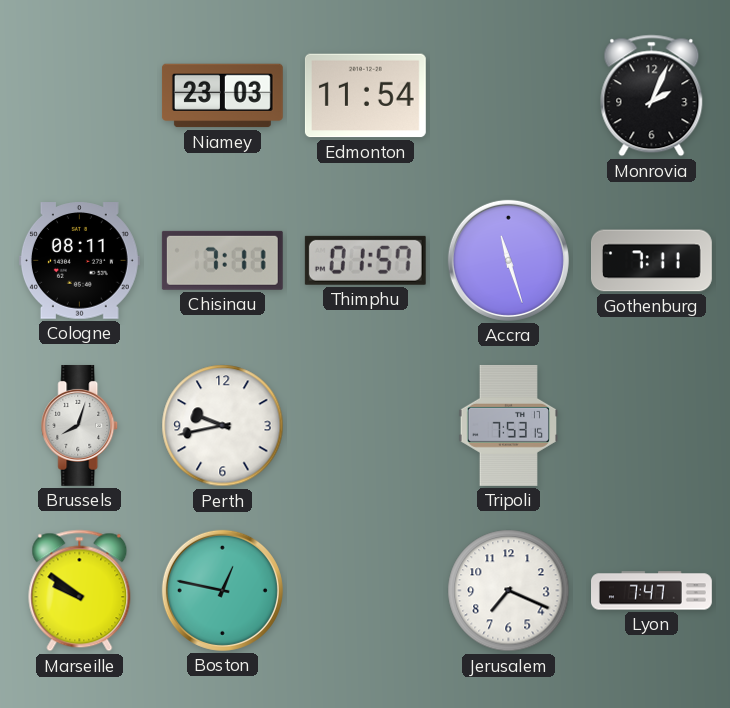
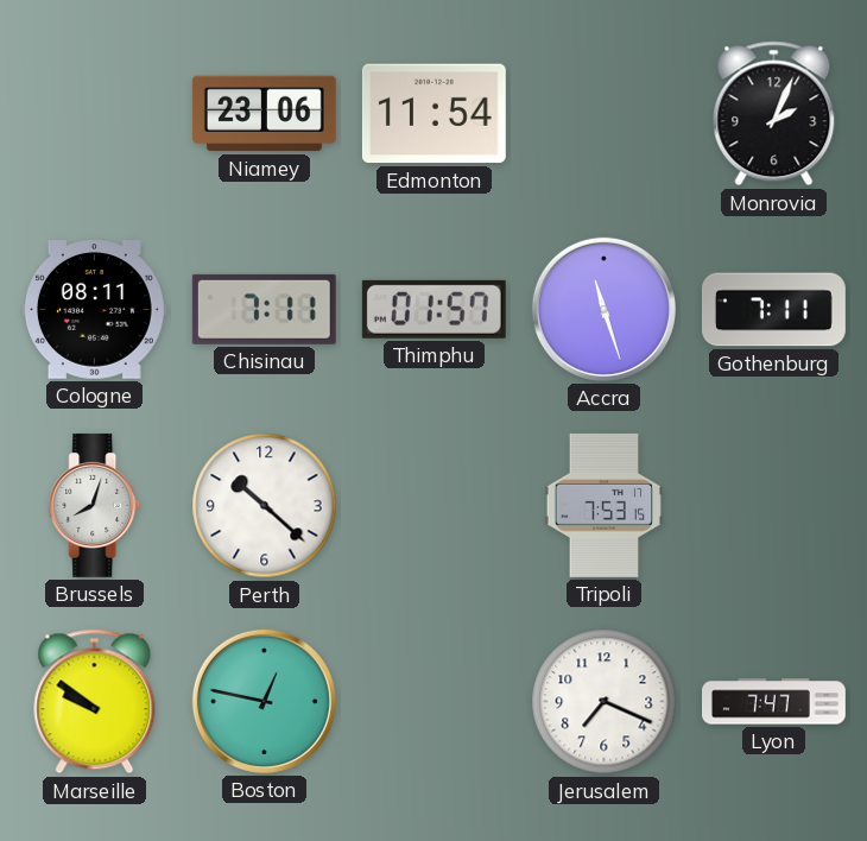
Niamey: 23:03 -> 23:06 (264, 114)
Perth: 9:43 -> 10:22 (265, 506)
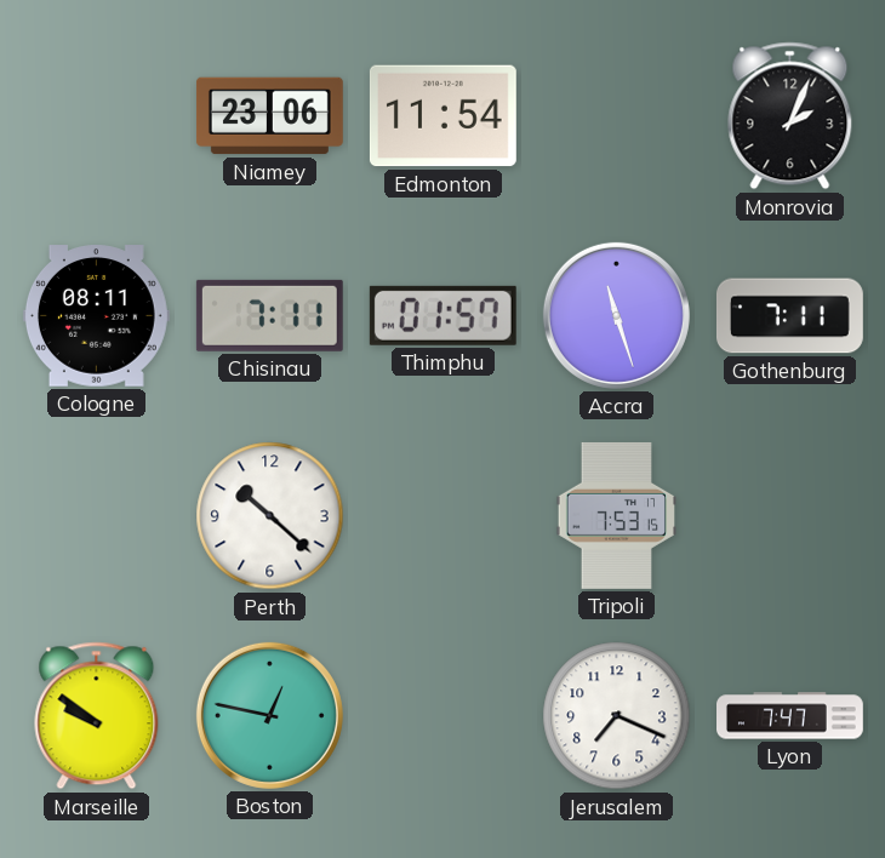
Brussels: 8:03 -> none (95, 505)
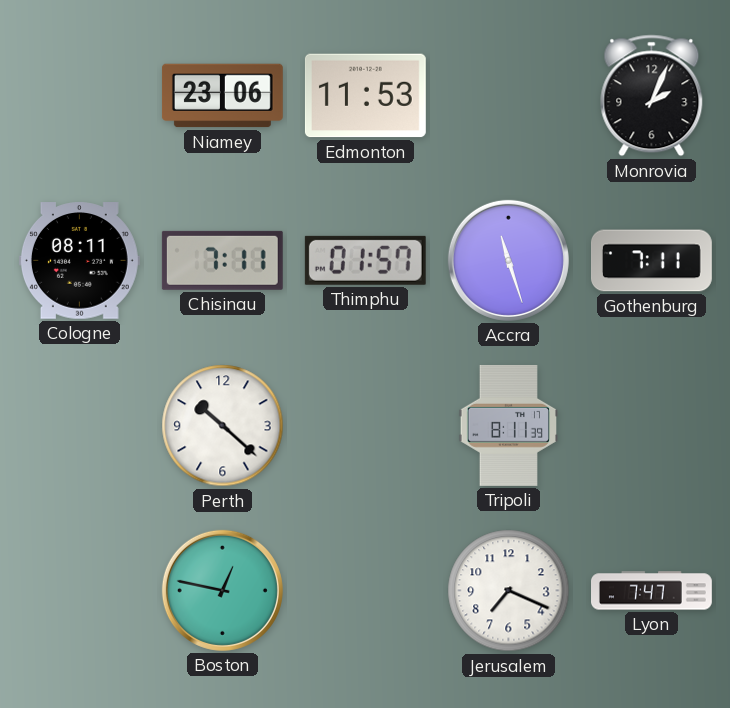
Edmonton: 11:54 -> 11:53 (365, 96)
Tripoli: 7:53 -> 8:11 (509, 425)
Marseille: 9:51 -> none (97, 716)
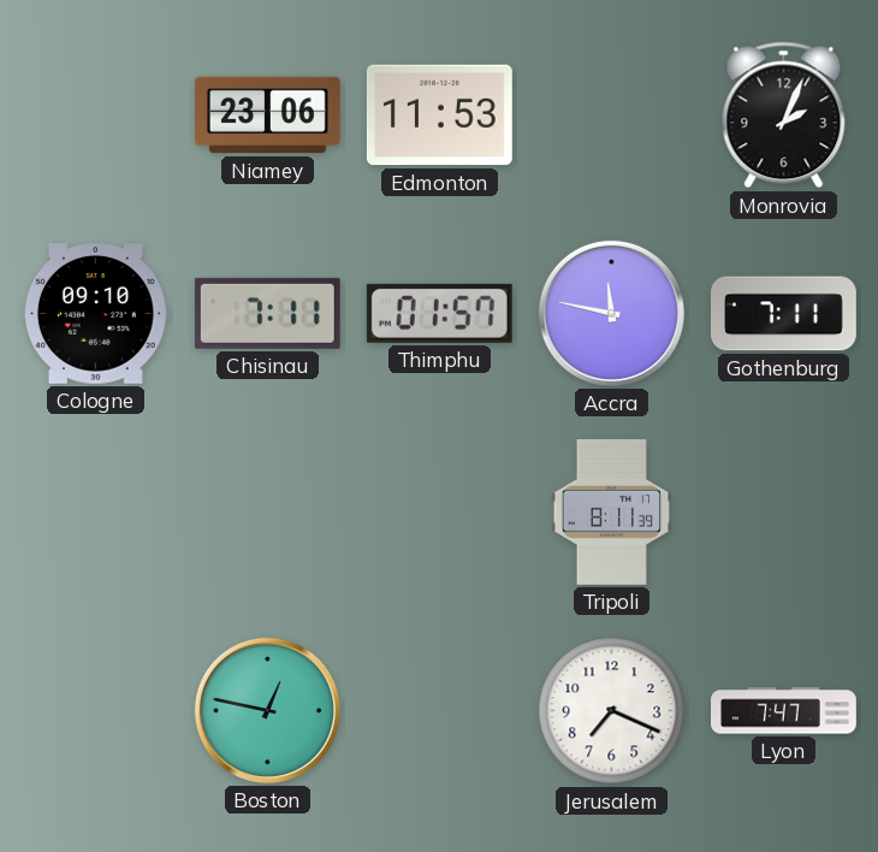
Cologne: 08:11 -> 09:10 (95, 314)
Accra: 11:27 -> 11:47 (611, 313)
Perth: 10:22 -> none (223, 426)
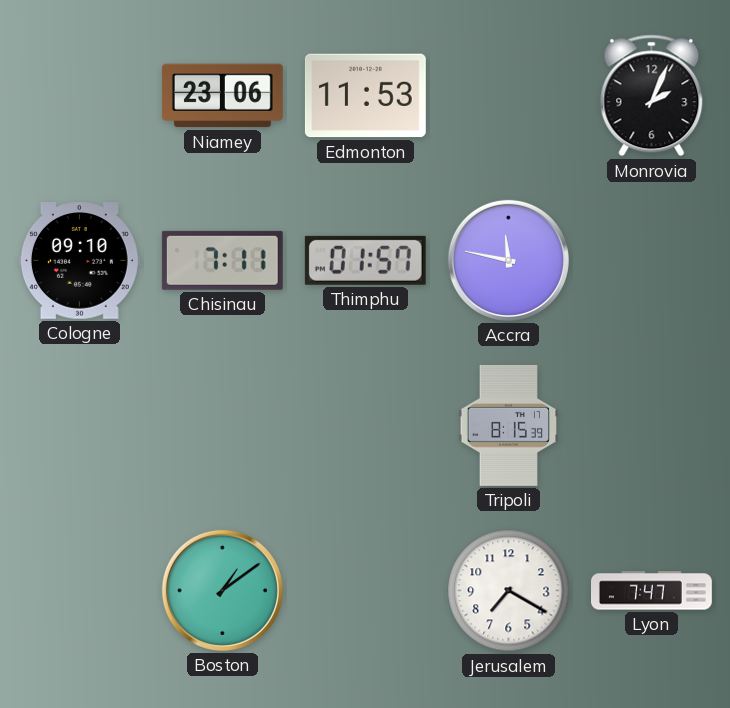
Gothenburg: 7:11 -> none (783, 314)
Tripoli: 8:11 -> 8:15 (509, 425)
Boston: 12:47 -> 1:09 (222, 590)
Jerusalem: 7:19 -> 7:20 (509, 591)
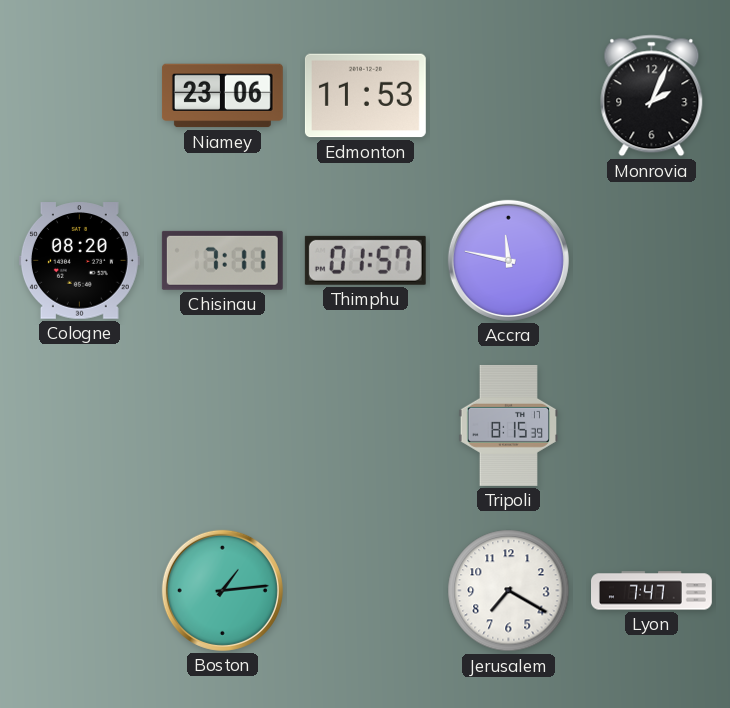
Cologne: 09:10 -> 08:20 (79, 261)
Boston: 1:09 -> 1:14 (222, 590)
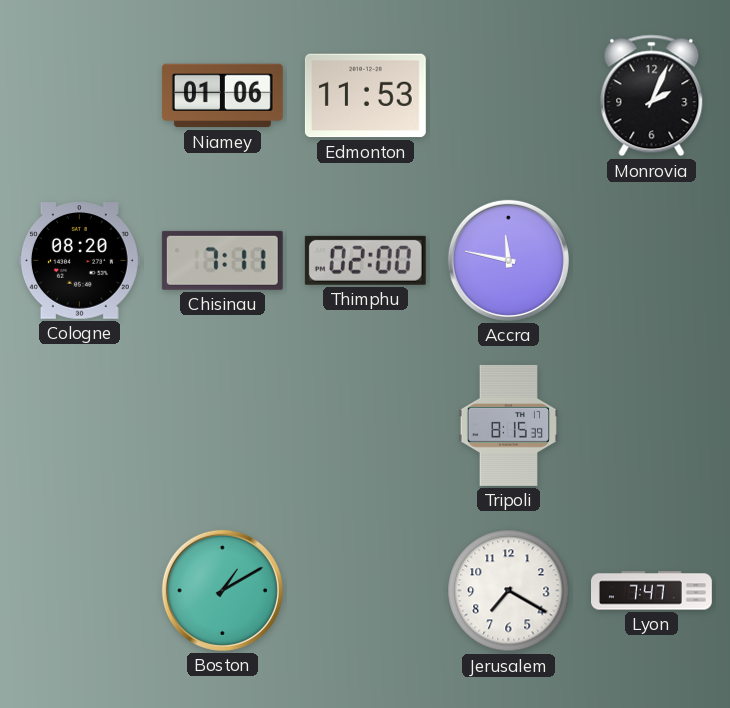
Niamey: 23:06 -> 01:06 (222, 96)
Thimphu: 01:57 -> 02:00 (365, 260)
Boston: 1:14 -> 1:10 (222, 590)
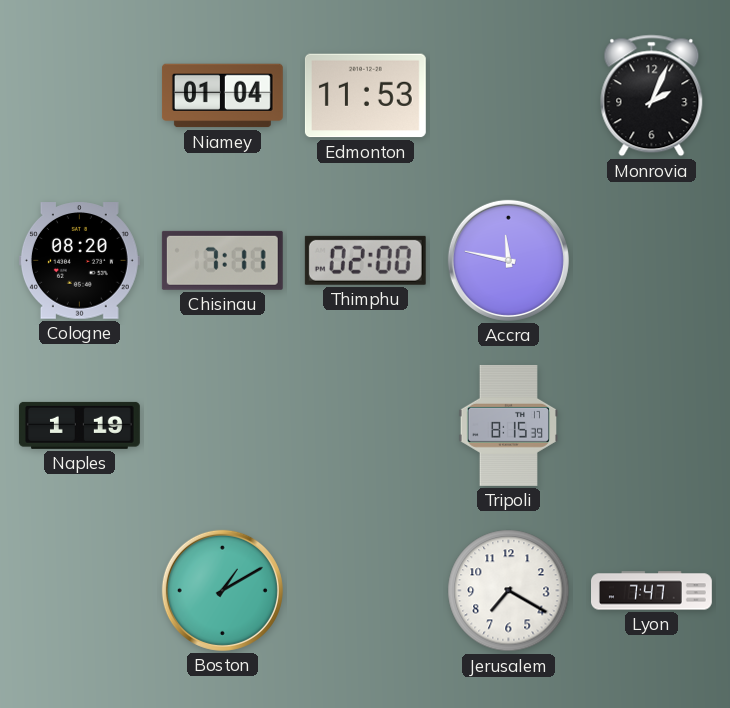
Niamey: 01:06 -> 01:04 (222, 96)
Naples: none -> 1:19 (79, 425)
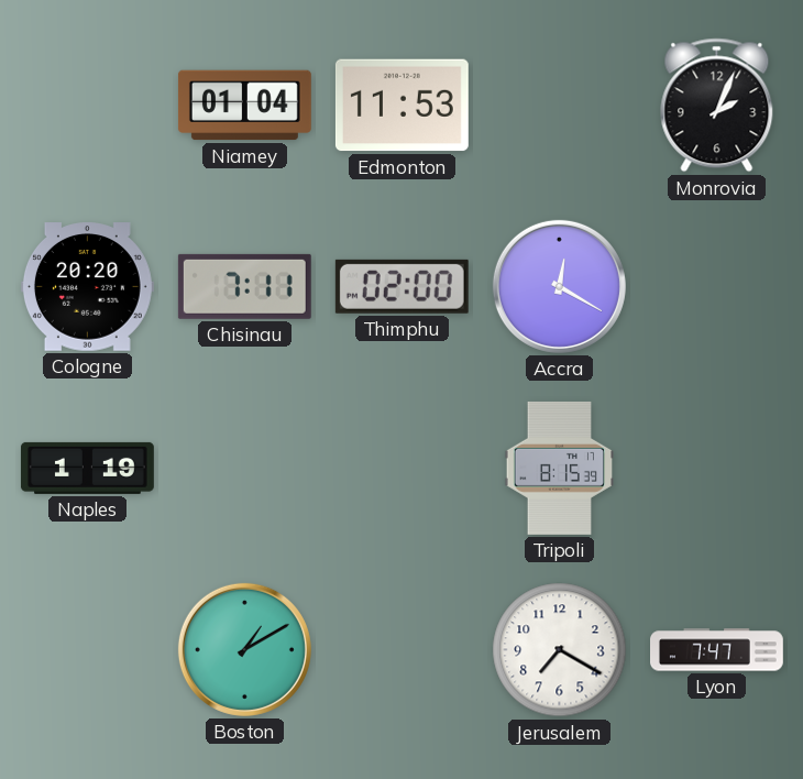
Cologne: 08:20 -> 20:20 (87, 287)
Accra: 11:47 -> 12:20 (559, 286)
